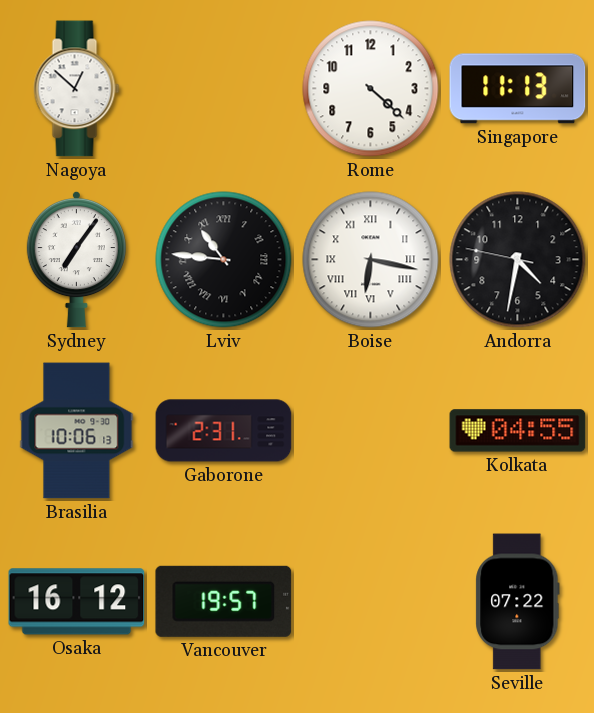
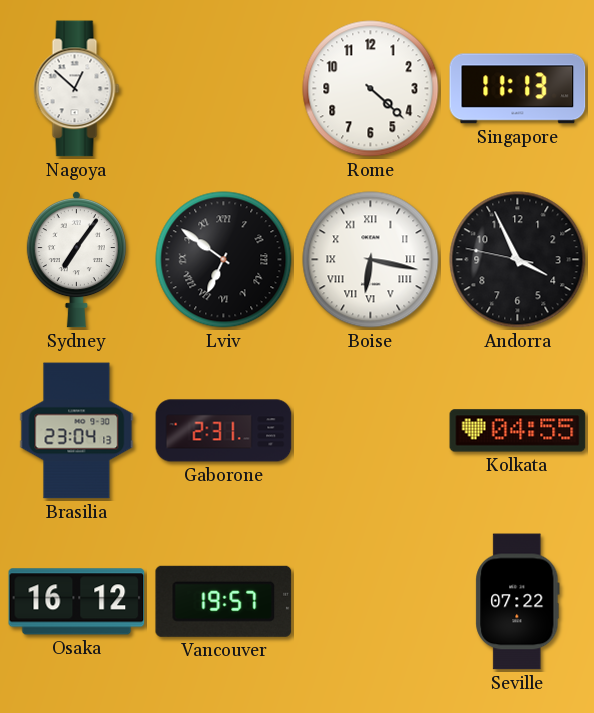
Lviv: 10:46 -> 6:51 (224, 260)
Andorra: 4:31 -> 3:55 (518, 260)
Brasilia: 10:06 -> 23:04 (77, 431)
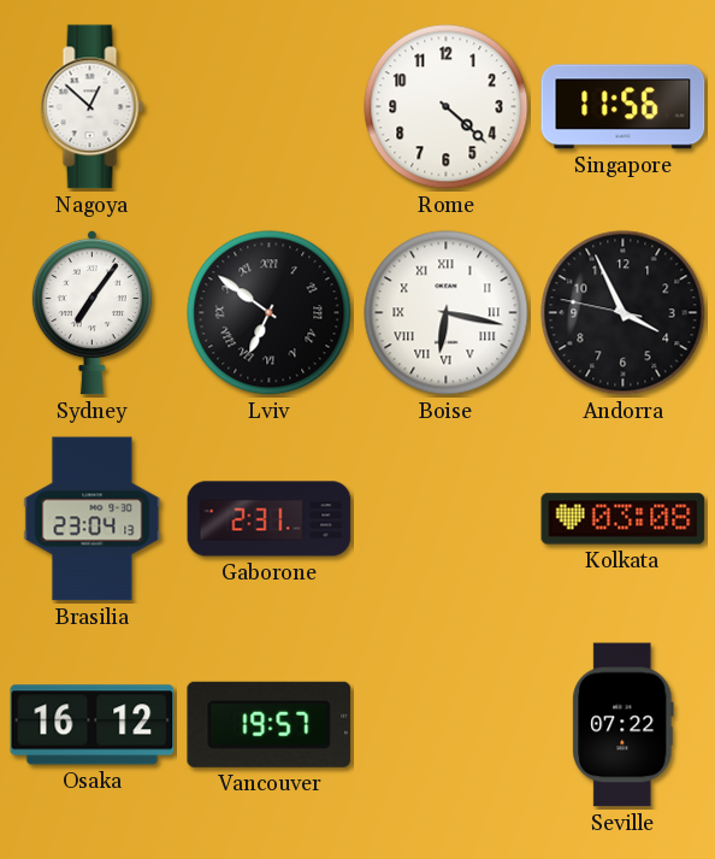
Singapore: 11:13 -> 11:56 (624, 107)
Kolkata: 04:55 -> 03:08 (624, 519)
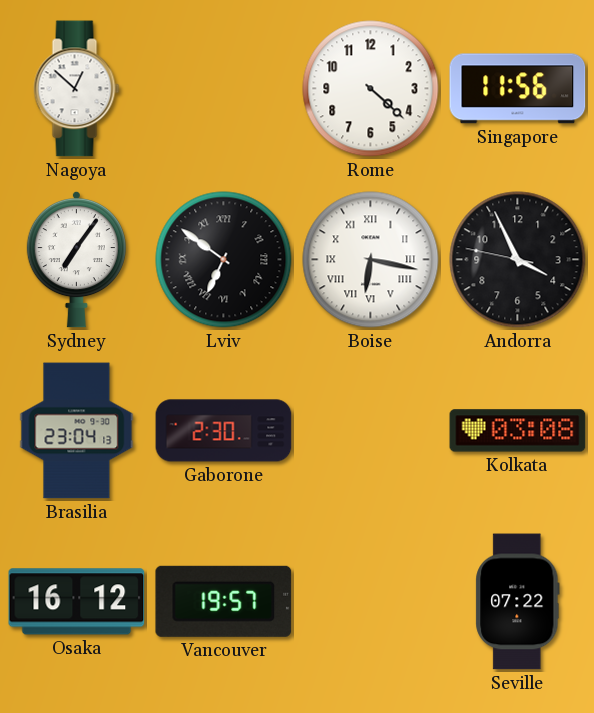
Gaborone: 2:31 -> 2:30 (224, 431)
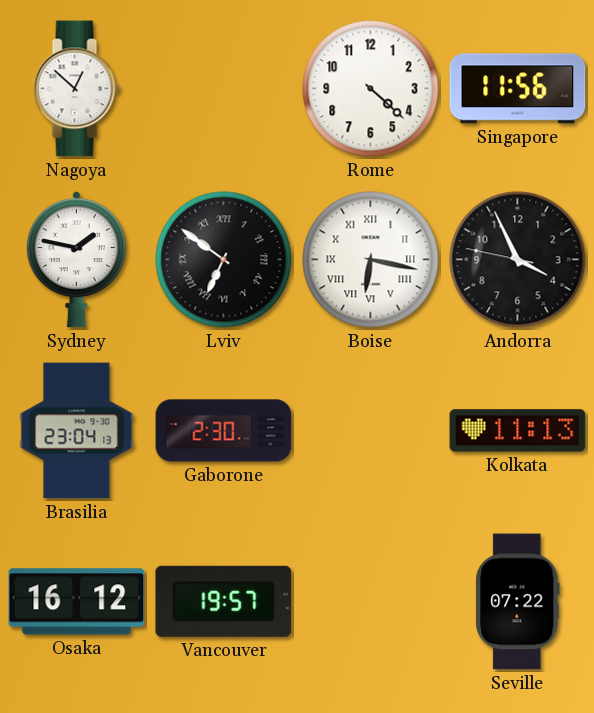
Sydney: 7:06 -> 1:47 (76, 259)
Kolkata: 03:08 -> 11:13 (518, 431)
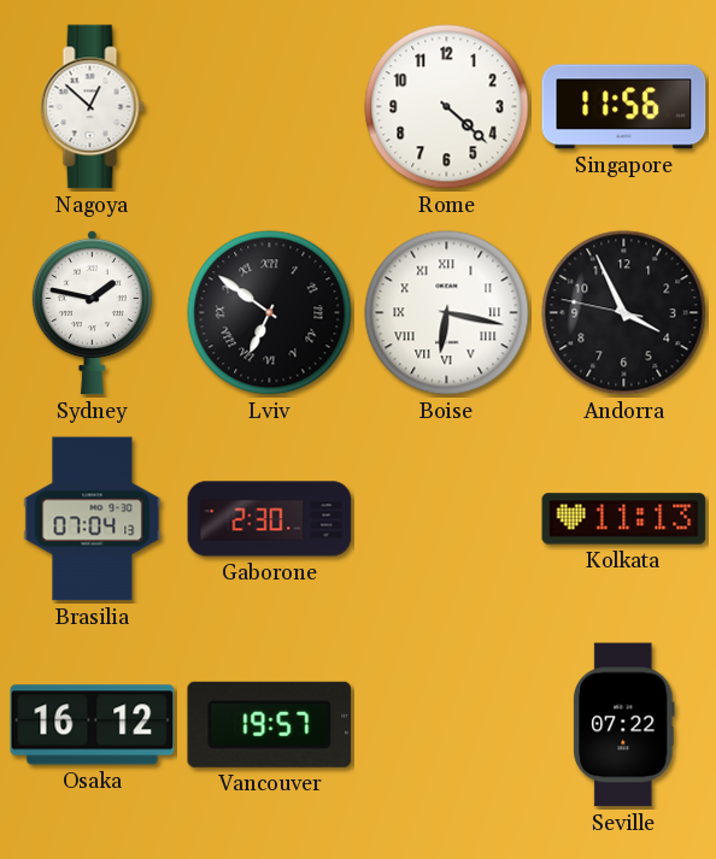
Brasilia: 23:04 -> 07:04 (93, 519)
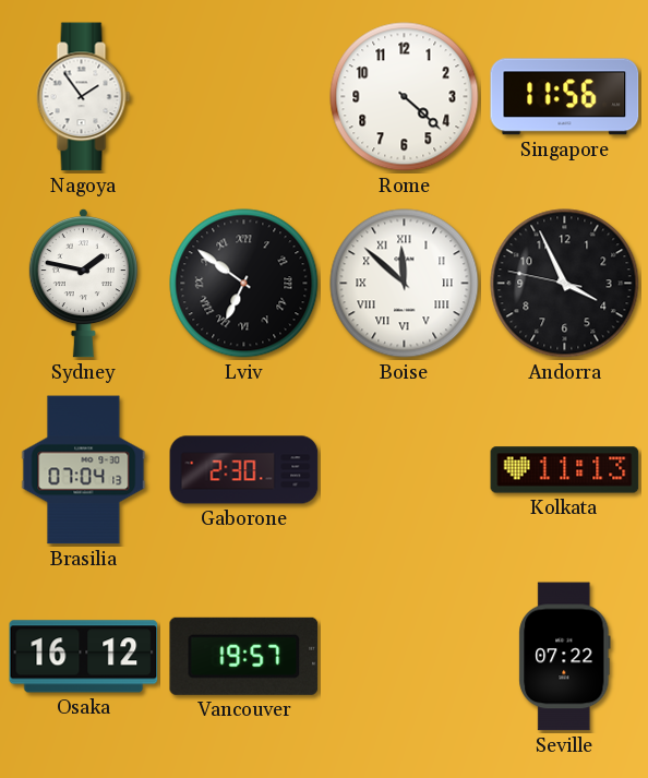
Nagoya: 12:52 -> 1:54 (84, 97)
Boise: 6:17 -> 11:52 (405, 284)
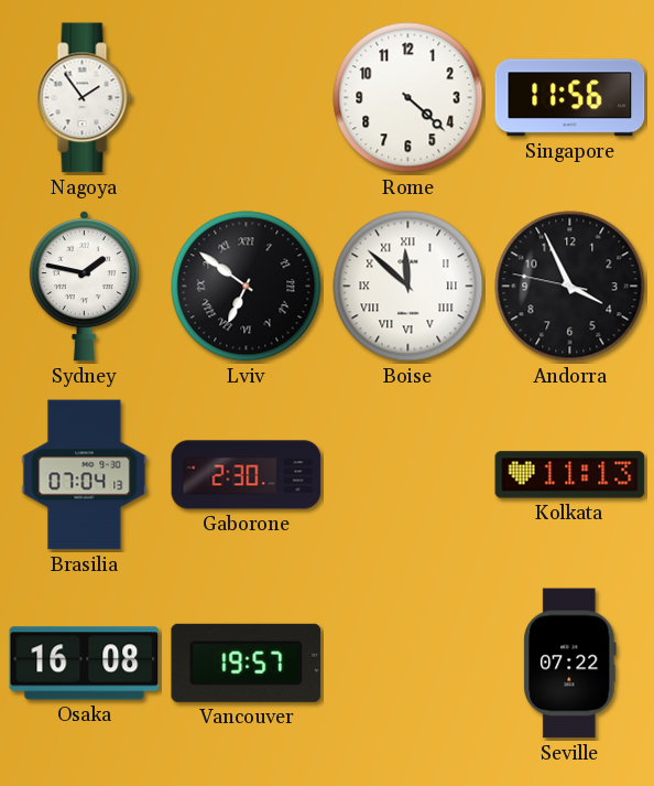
Osaka: 16:12 -> 16:08 (85, 664)
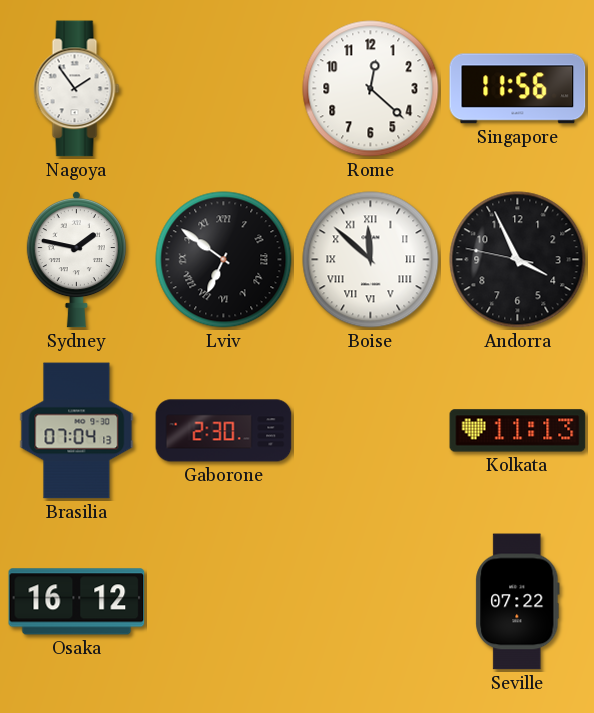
Rome: 4:22 -> 12:22 (371, 89)
Osaka: 16:08 -> 16:12 (77, 602)
Vancouver: 19:57 -> none (247, 663)
